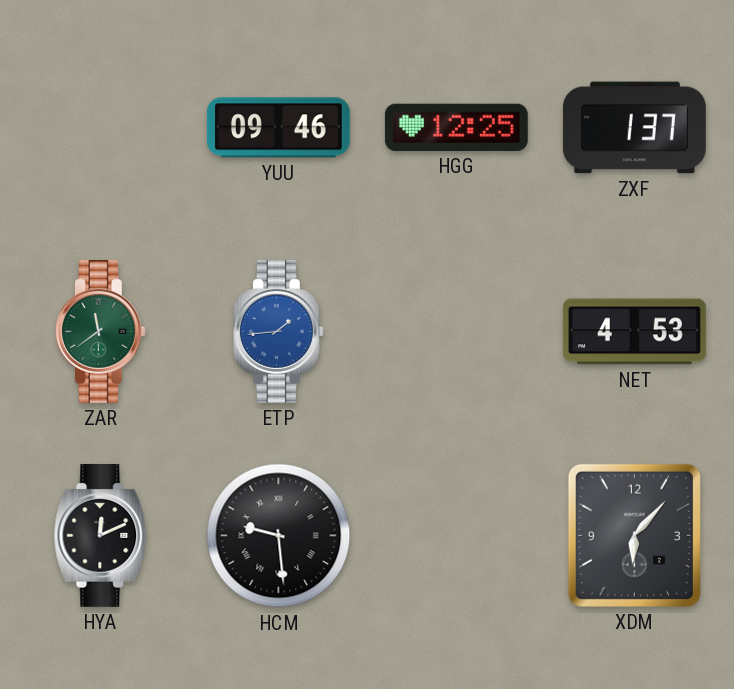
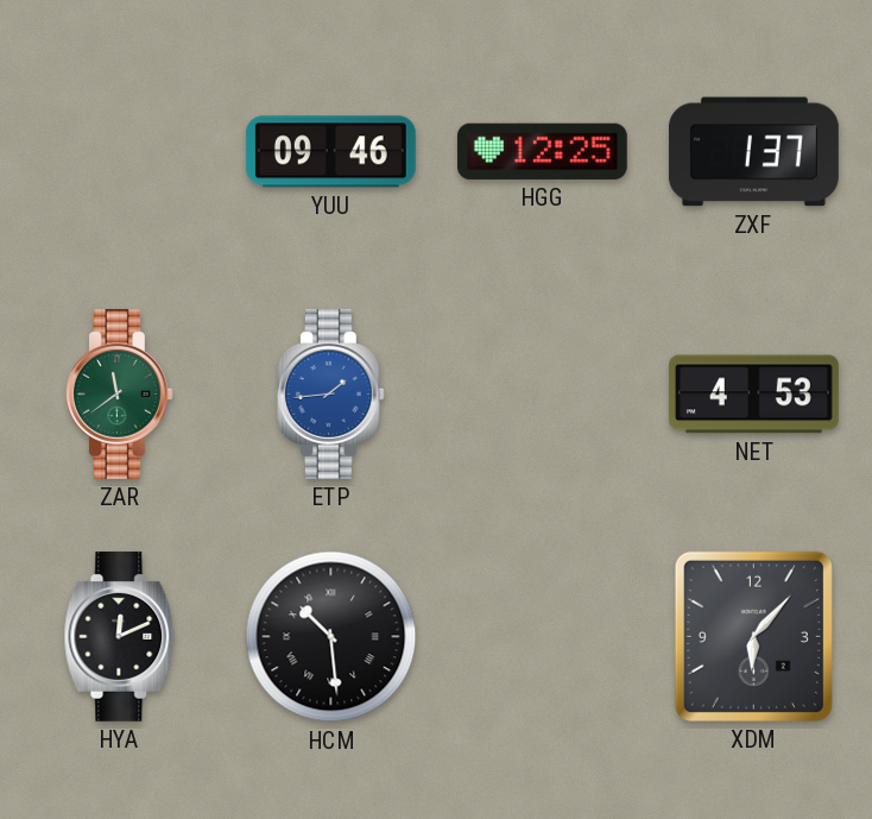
HCM: 9:29 -> 10:29 (331, 637)
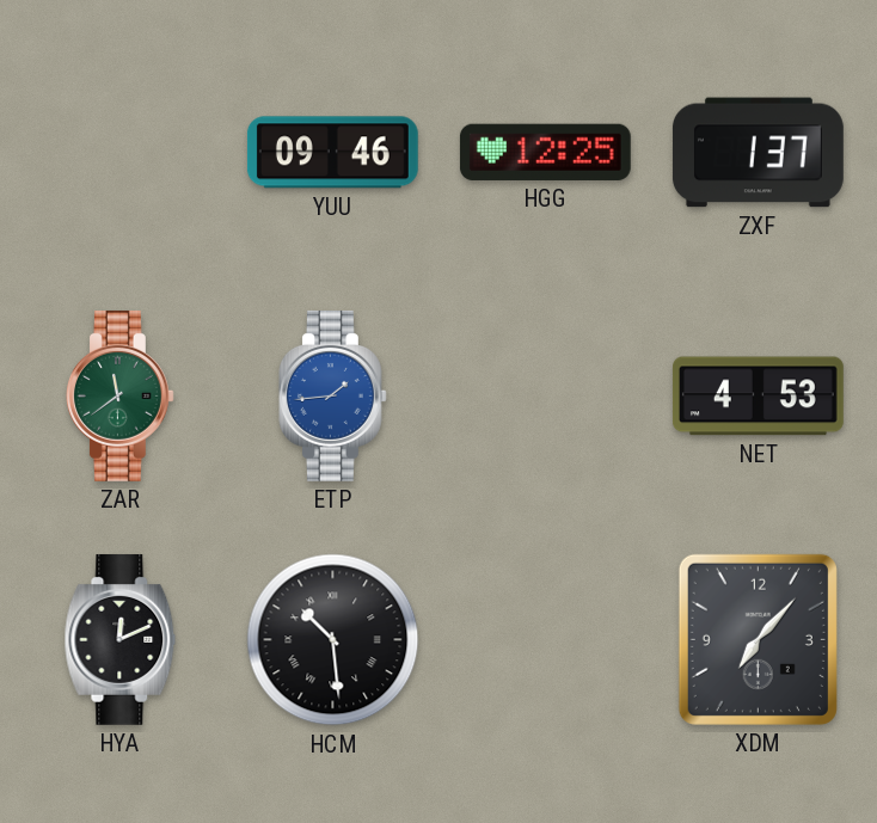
XDM: 6:07 -> 7:07 (758, 639)
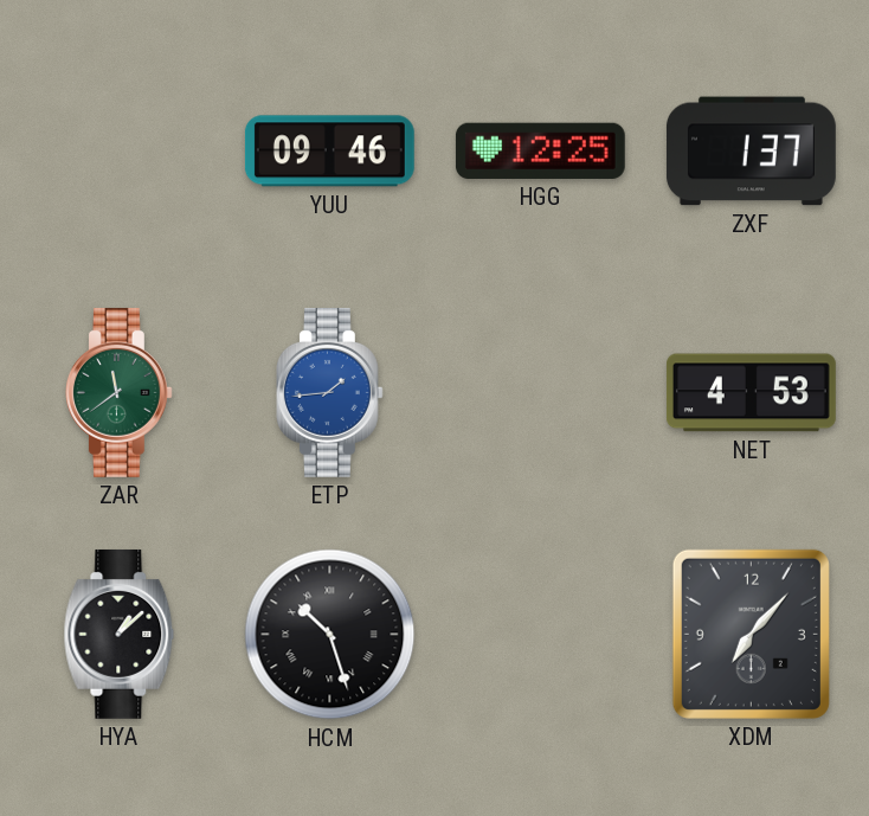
HYA: 12:11 -> 1:08 (120, 634)
HCM: 10:29 -> 10:27 (330, 635)
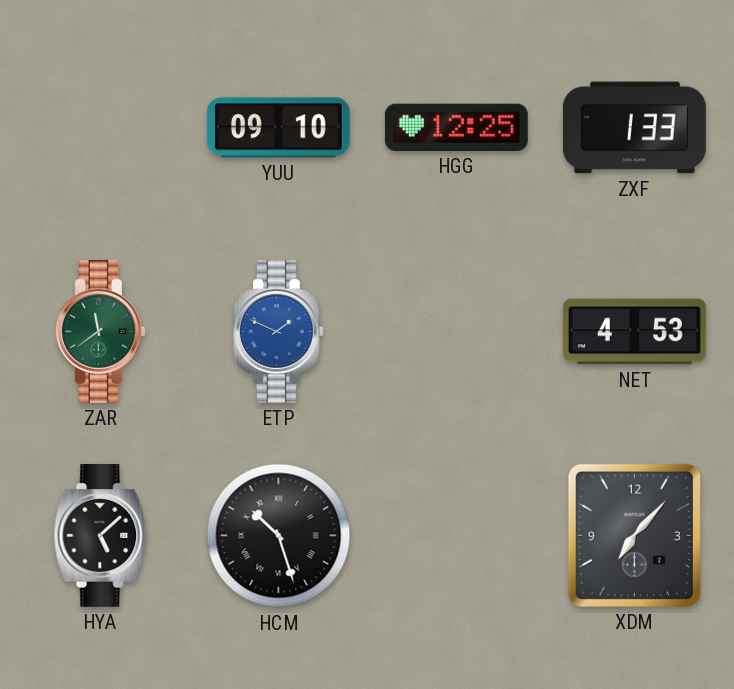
YUU: 09:46 -> 09:10 (278, 128)
ZXF: 1:37 -> 1:33 (634, 128)
ETP: 1:44 -> 1:49 (278, 331)
HYA: 1:08 -> 5:08 (101, 535)
